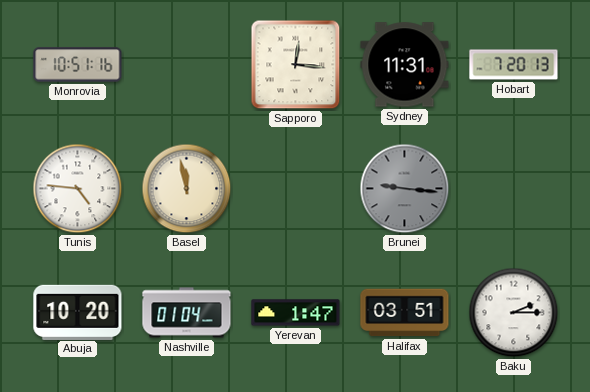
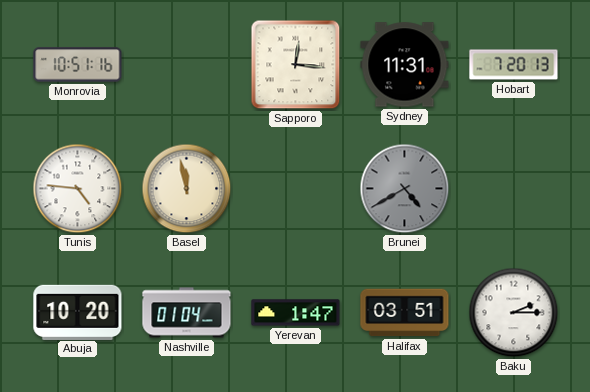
Brunei: 9:16 -> 4:40 (405, 189)
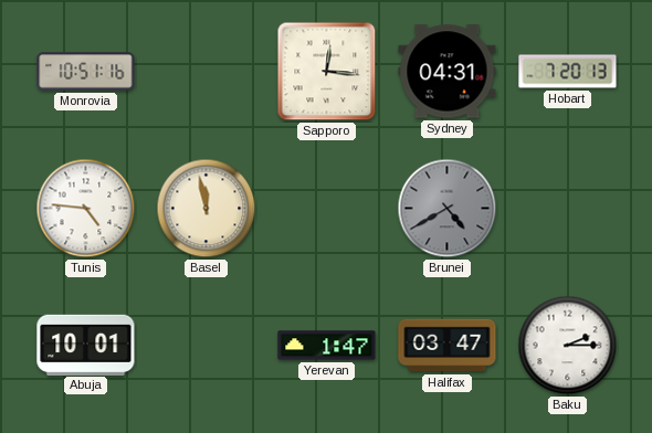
Sydney: 11:31 -> 04:31 (448, 72)
Abuja: 10:20 -> 10:01 (86, 345)
Nashville: 01:04 -> none (187, 313)
Halifax: 03:51 -> 03:47 (448, 346)
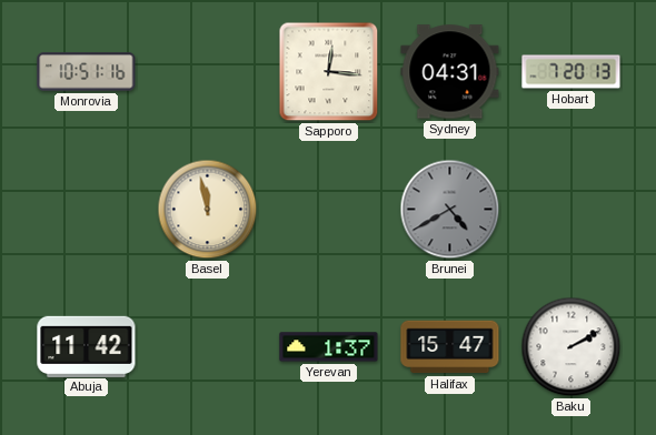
Tunis: 4:46 -> none (86, 209)
Abuja: 10:01 -> 11:42 (87, 346)
Yerevan: 1:47 -> 1:37 (329, 347)
Halifax: 03:47 -> 15:47 (450, 347)
Baku: 2:15 -> 2:10 (571, 347)
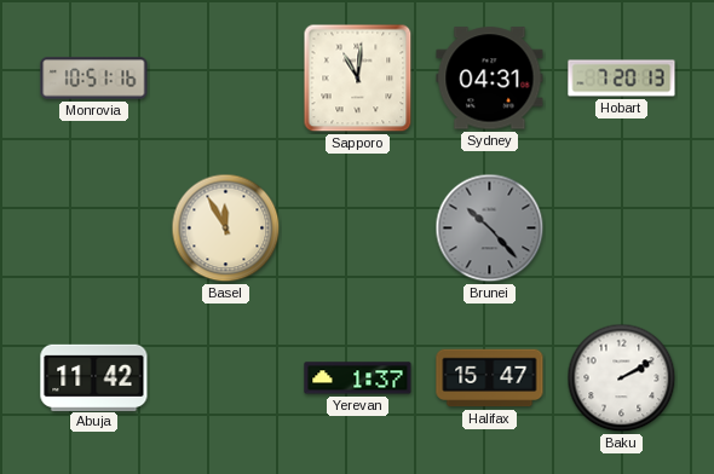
Sapporo: 12:16 -> 11:01 (358, 79)
Basel: 11:58 -> 11:55 (226, 229)
Brunei: 4:40 -> 10:23 (490, 229)
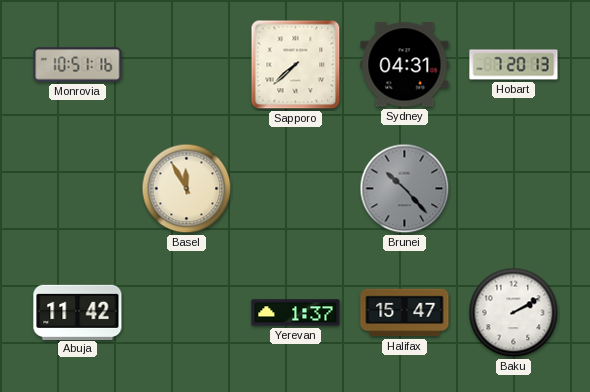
Sapporo: 11:01 -> 7:38 (296, 65)
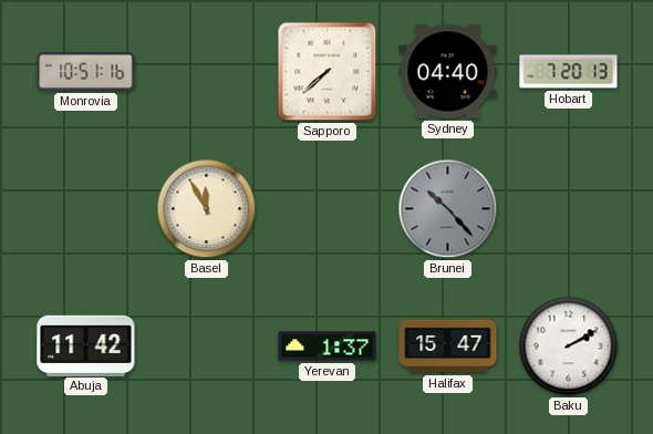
Sydney: 04:31 -> 04:40 (448, 72)
